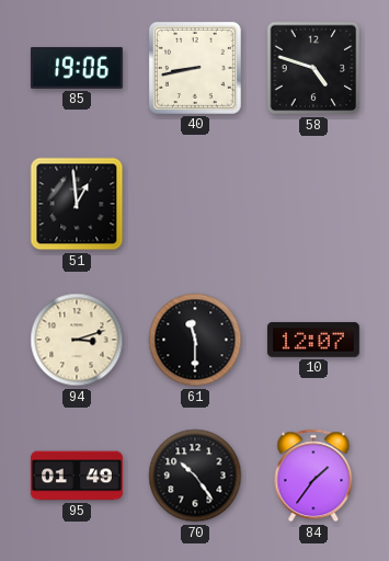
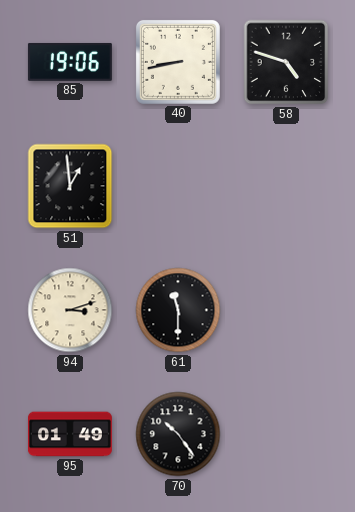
10: 12:07 -> none (313, 340)
84: 1:36 -> none (313, 476)
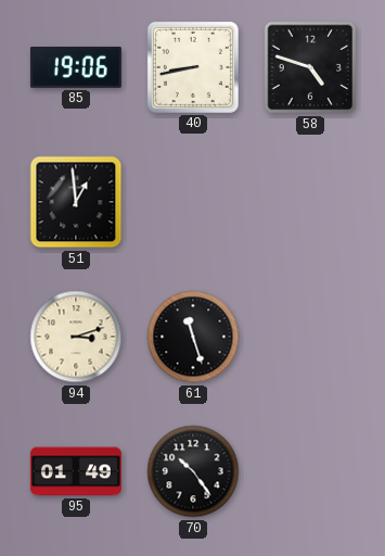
61: 11:30 -> 11:27 (193, 337)
